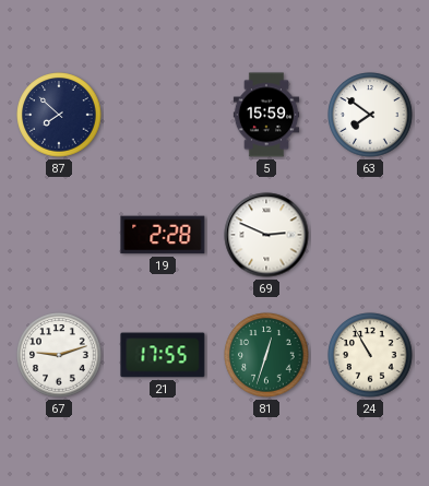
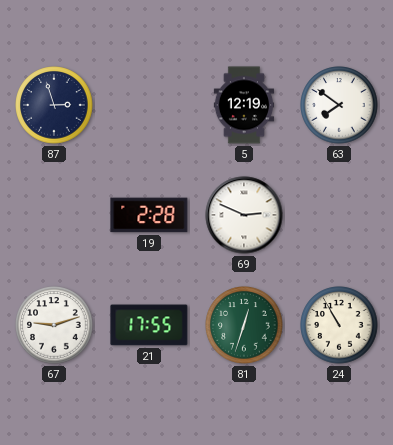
87: 7:52 -> 2:57 (54, 105)
5: 15:59 -> 12:19 (244, 105)
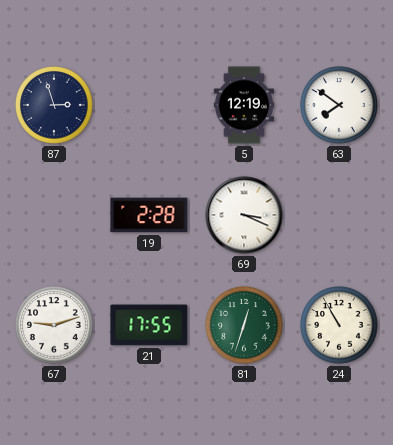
69: 2:49 -> 3:19 (244, 215)
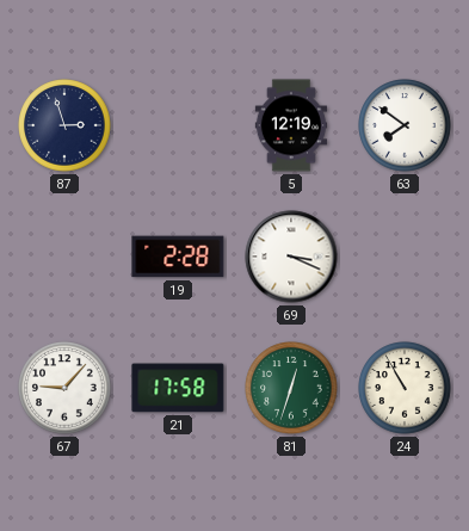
67: 9:12 -> 9:07 (64, 388)
21: 17:55 -> 17:58 (178, 388)
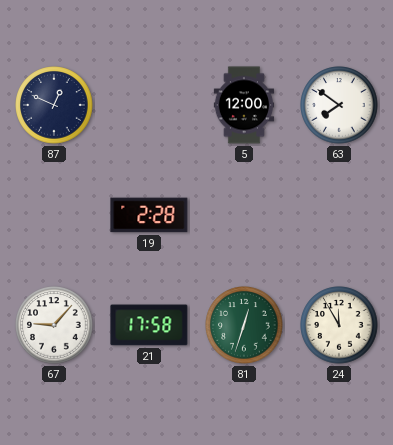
87: 2:57 -> 12:49 (54, 105)
5: 12:19 -> 12:00 (244, 105)
69: 3:19 -> none (291, 257)
24: 10:55 -> 11:55 (339, 325)
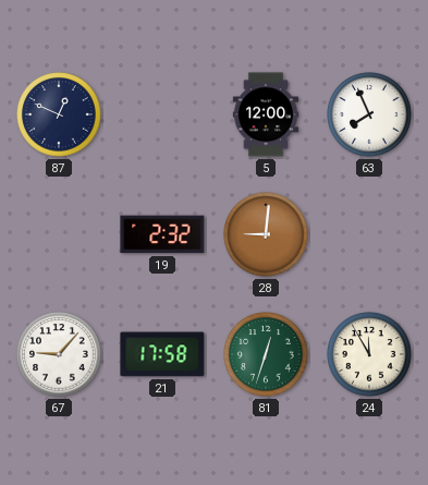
63: 7:51 -> 7:56 (369, 114)
19: 2:28 -> 2:32 (162, 234)
28: none -> 9:01 (266, 234)
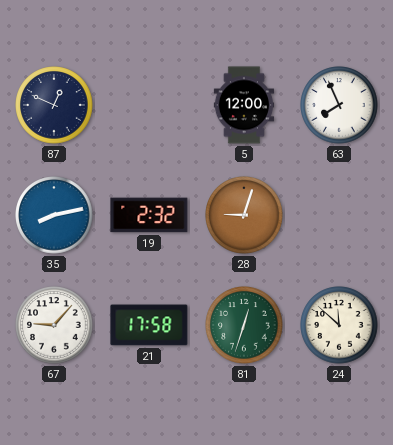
35: none -> 8:13 (54, 215)
28: 9:01 -> 9:03 (244, 215)
24: 11:55 -> 11:52 (339, 325)
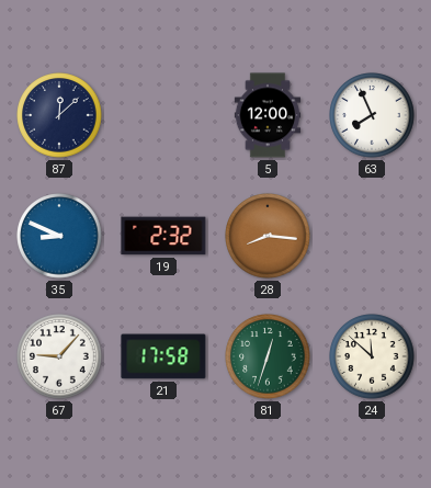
87: 12:49 -> 12:08 (59, 115)
35: 8:13 -> 8:49 (59, 236)
28: 9:03 -> 8:16 (268, 236)
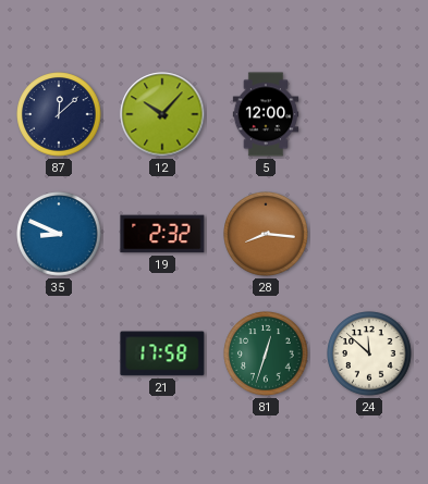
12: none -> 10:07 (162, 114)
63: 7:56 -> none (372, 115)
67: 9:07 -> none (59, 356)
